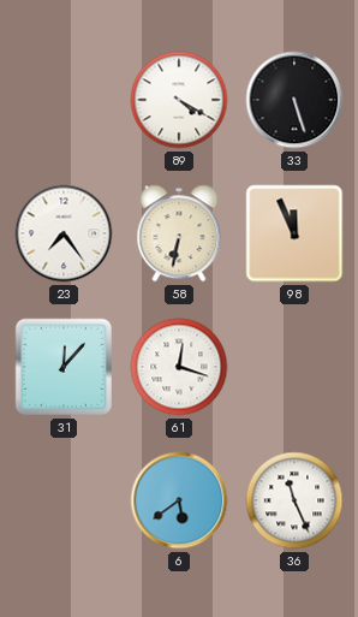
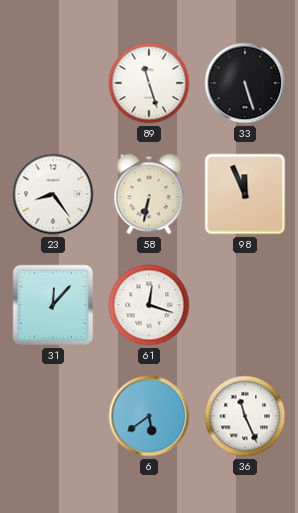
89: 4:20 -> 11:27 (149, 83)
23: 7:24 -> 8:24 (53, 194)
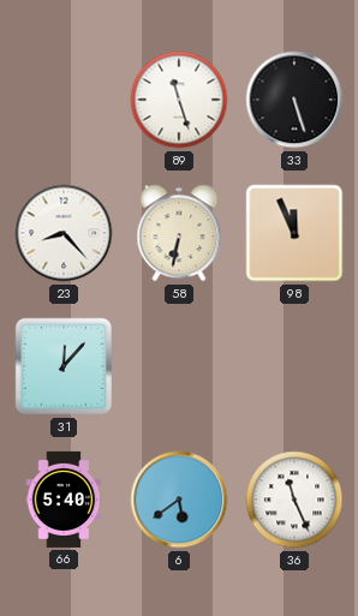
23: 8:24 -> 8:23 (64, 233)
61: 12:18 -> none (149, 305)
66: none -> 5:40 (64, 500)
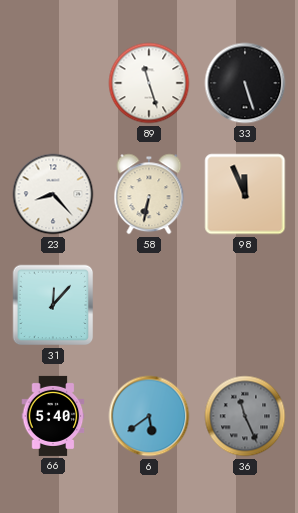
36 dial: white -> grey (245, 416)
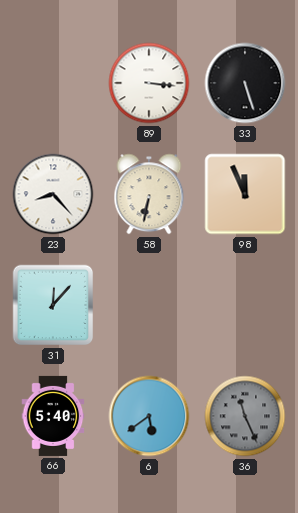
89: 11:27 -> 3:16 (149, 83)
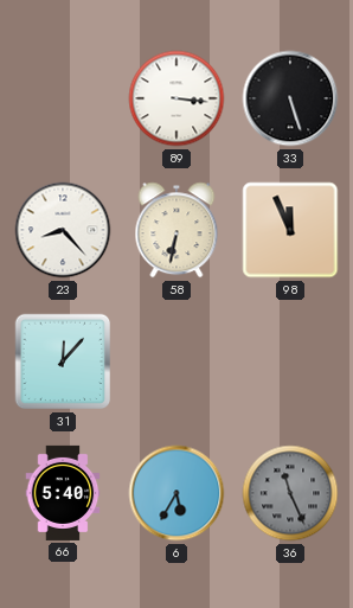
6: 5:39 -> 5:35 (176, 493)
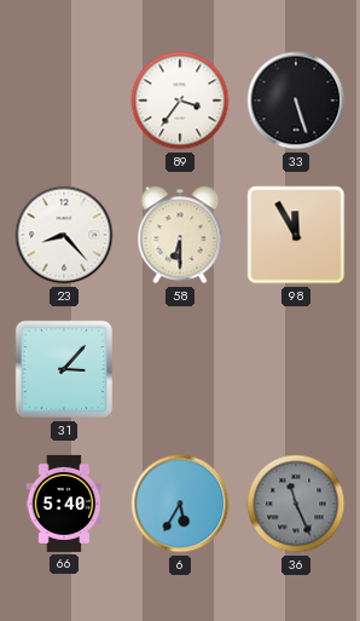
89: 3:16 -> 3:36 (180, 100)
58: 6:32 -> 6:30 (180, 235)
98: 11:56 -> 11:55 (296, 235)
31: 12:07 -> 3:07 (64, 369)
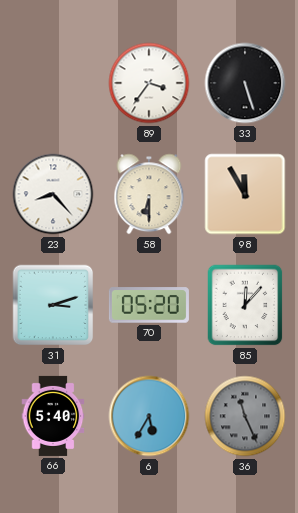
31: 3:07 -> 3:12 (53, 305)
70: none -> 05:20 (149, 305)
85: none -> 12:07 (245, 305)
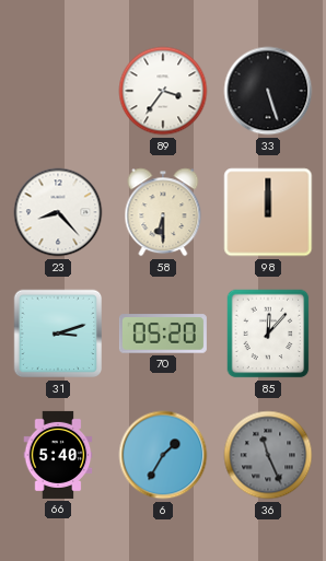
98: 11:55 -> 12:00 (268, 212)
6: 5:35 -> 1:35 (163, 455)
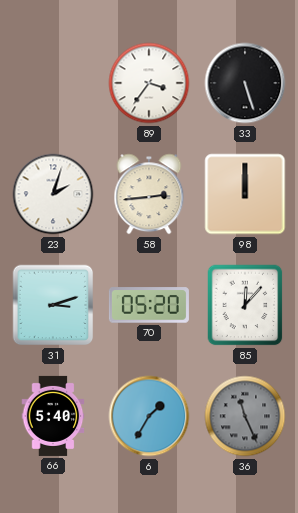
23: 8:23 -> 2:03 (53, 194)
58: 6:30 -> 2:44 (149, 194)
